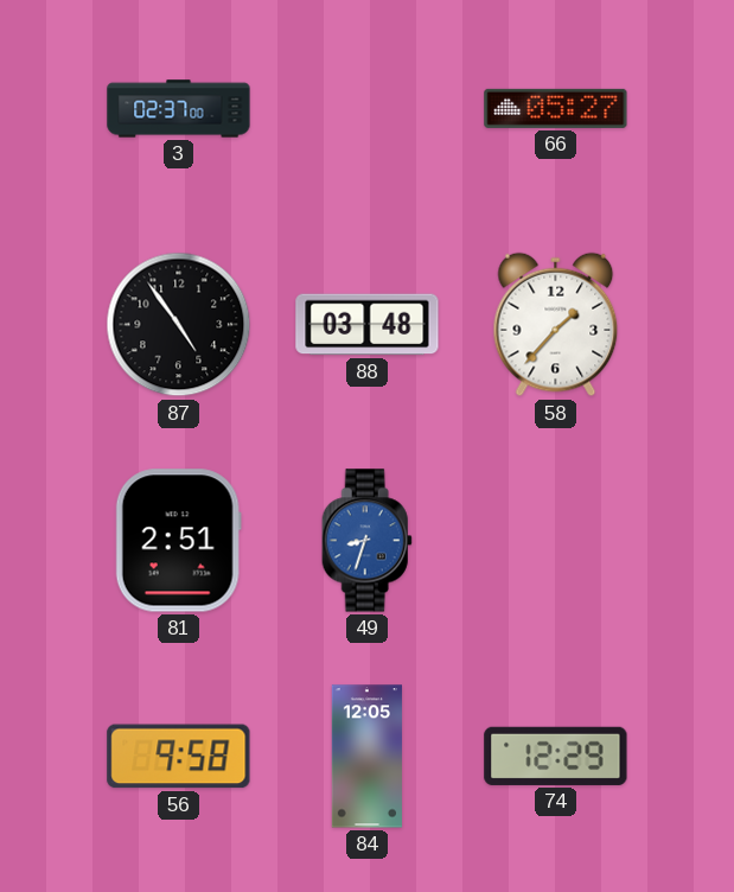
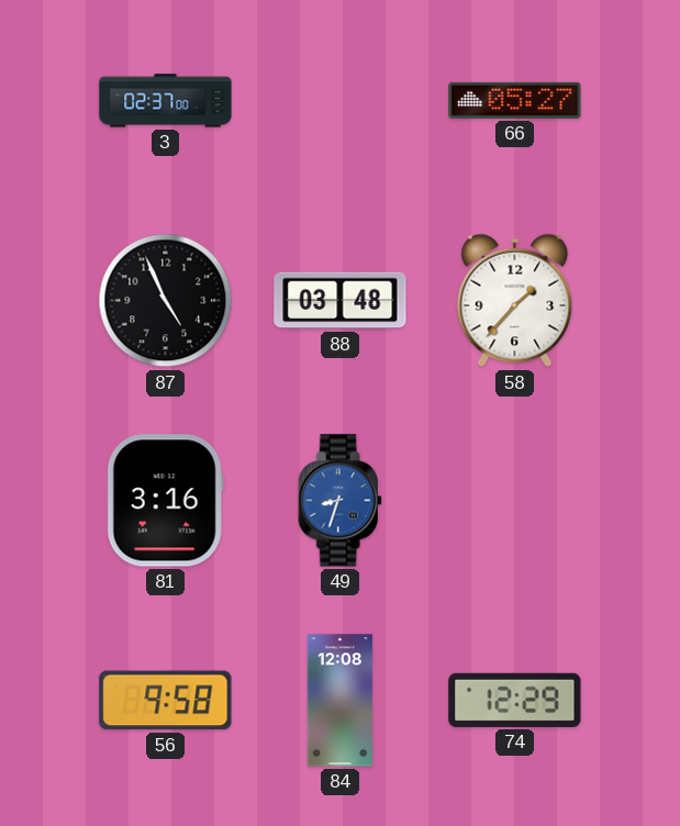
87: 4:54 -> 4:56 (166, 301)
81: 2:51 -> 3:16 (165, 501)
84: 12:05 -> 12:08 (339, 701)
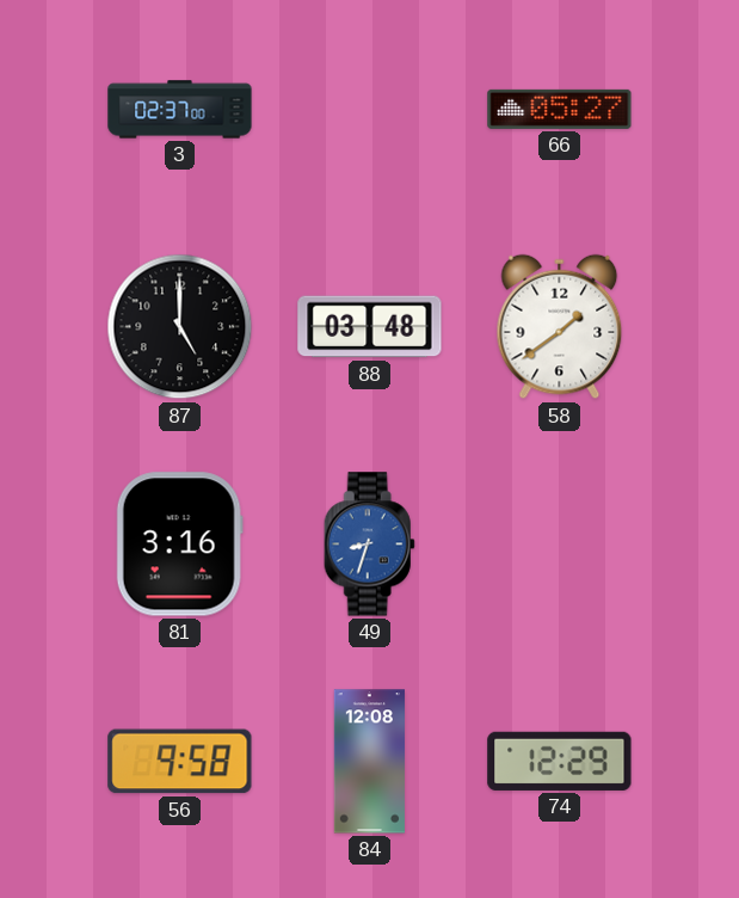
87: 4:56 -> 5:00 (180, 327)
58: 1:37 -> 1:39 (560, 327)
